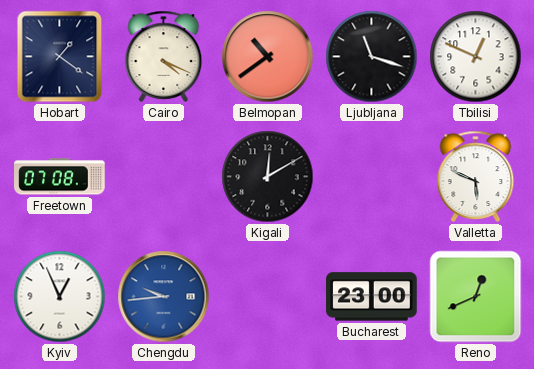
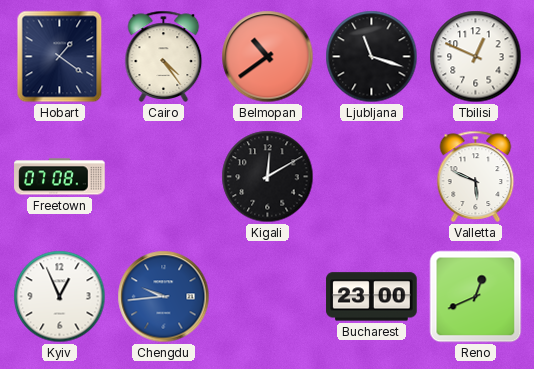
Cairo: 4:19 -> 4:24 (164, 56)
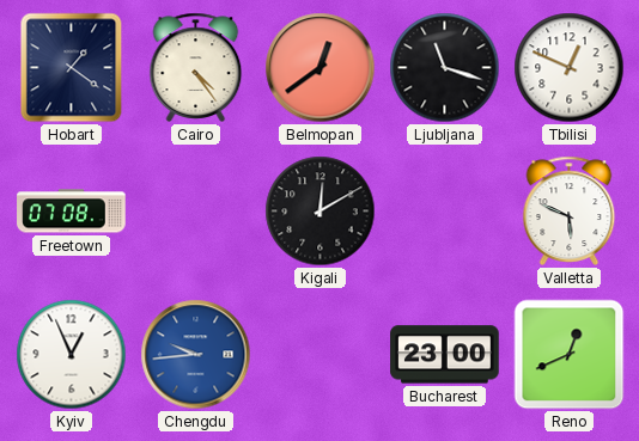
Belmopan: 10:39 -> 12:39 (321, 68)
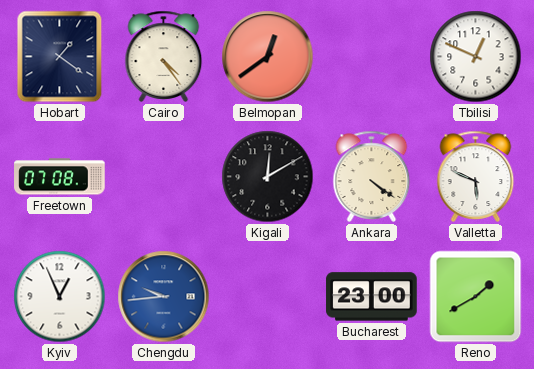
Ljubljana: 11:18 -> none (445, 68)
Ankara: none -> 4:21 (372, 176)
Reno: 12:41 -> 1:40 (476, 297)
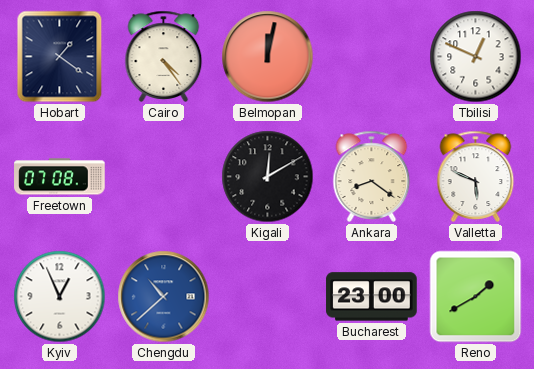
Belmopan: 12:39 -> 12:02 (268, 57)
Ankara: 4:21 -> 8:21 (372, 176)
Chengdu: 9:44 -> 10:38 (164, 297)
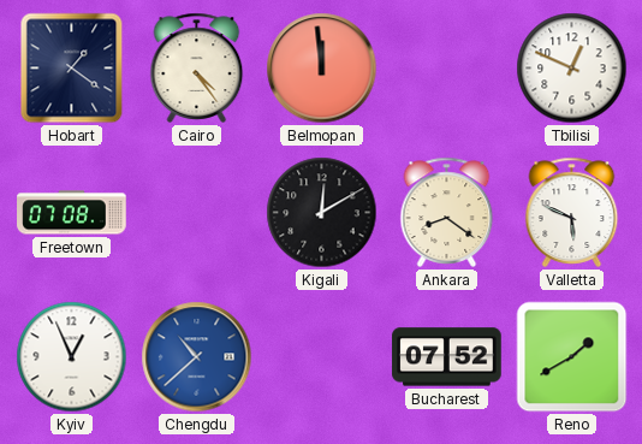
Belmopan: 12:02 -> 11:59 (322, 69)
Bucharest: 23:00 -> 07:52 (447, 357)
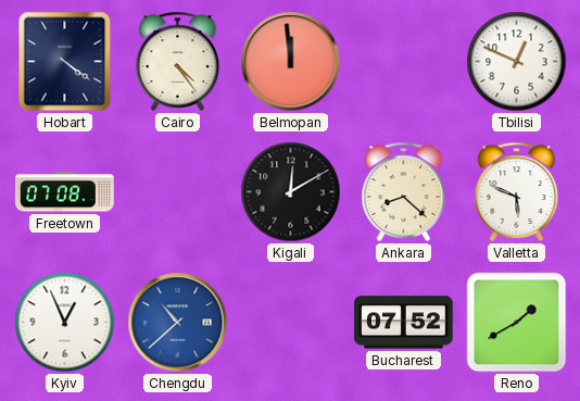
Hobart: 1:21 -> 4:21 (65, 62)
Ankara: 8:21 -> 8:22 (404, 191)
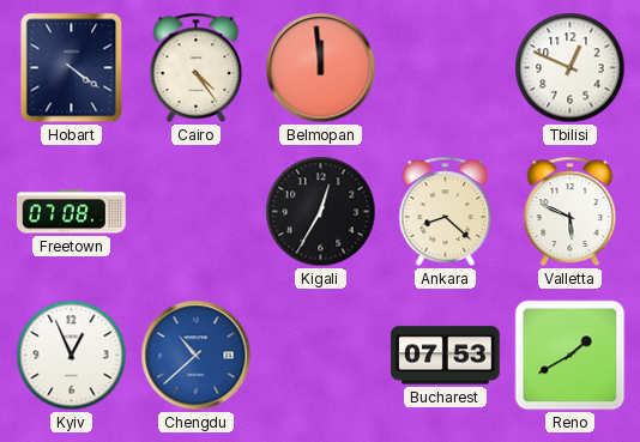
Kigali: 12:10 -> 12:35 (321, 212)
Bucharest: 07:52 -> 07:53 (446, 356)
